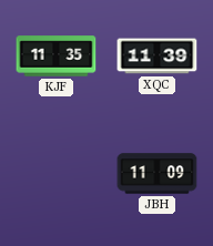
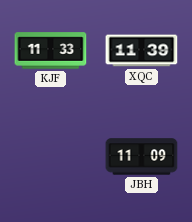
KJF: 11:35 -> 11:33 (51, 51)
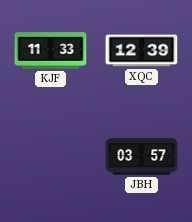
XQC: 11:39 -> 12:39 (142, 51)
JBH: 11:09 -> 03:57 (142, 157)
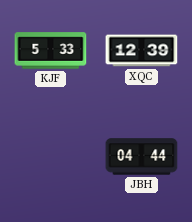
KJF: 11:33 -> 5:33 (51, 51)
JBH: 03:57 -> 04:44 (142, 157)
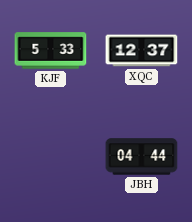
XQC: 12:39 -> 12:37 (142, 51)
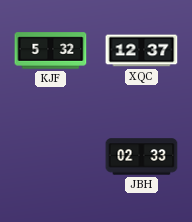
KJF: 5:33 -> 5:32 (51, 51)
JBH: 04:44 -> 02:33 (142, 157)
